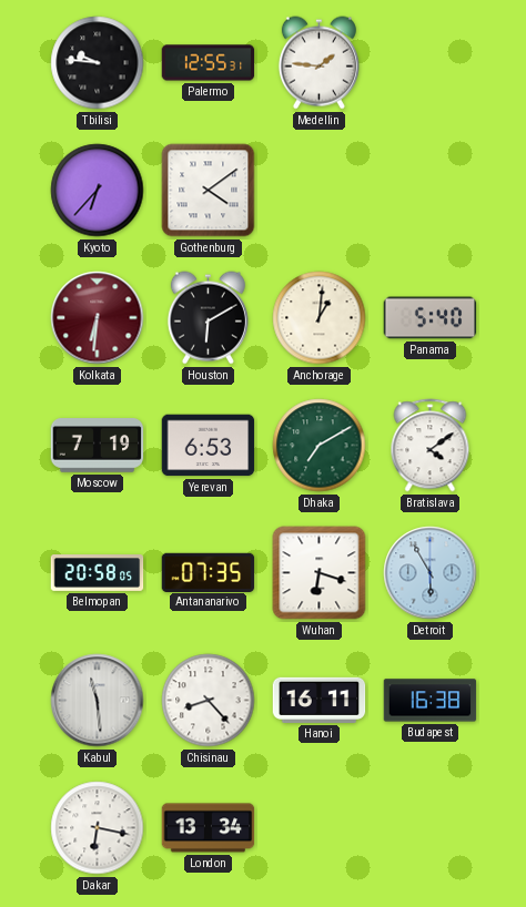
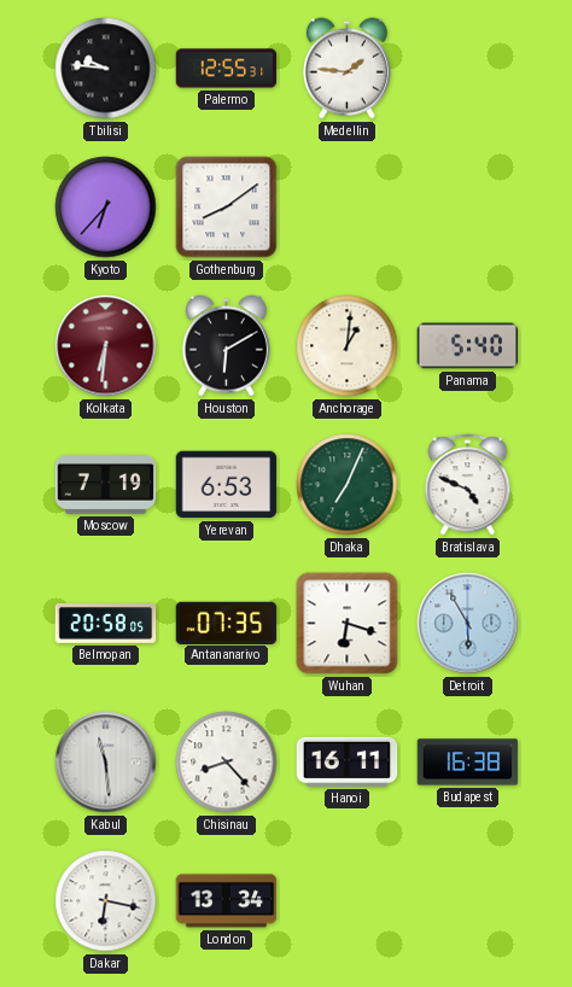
Gothenburg: 4:09 -> 8:09 (227, 208)
Dhaka: 7:10 -> 7:04 (348, 485)
Bratislava: 4:09 -> 4:49 (468, 485)
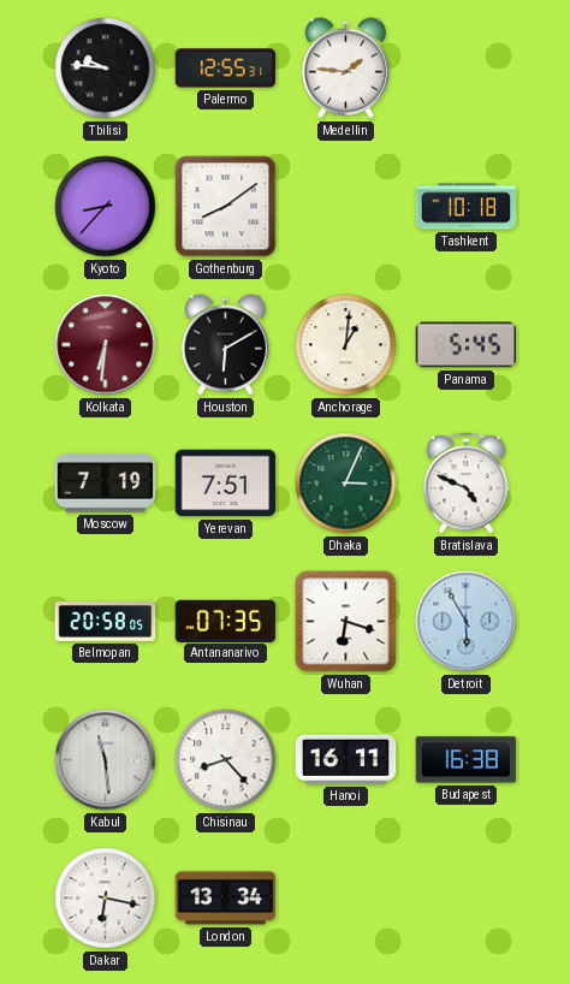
Kyoto: 6:37 -> 8:37 (106, 207)
Tashkent: none -> 10:18 (467, 207)
Panama: 5:40 -> 5:45 (467, 345)
Yerevan: 6:53 -> 7:51 (226, 484)
Dhaka: 7:04 -> 3:04 (346, 484)
